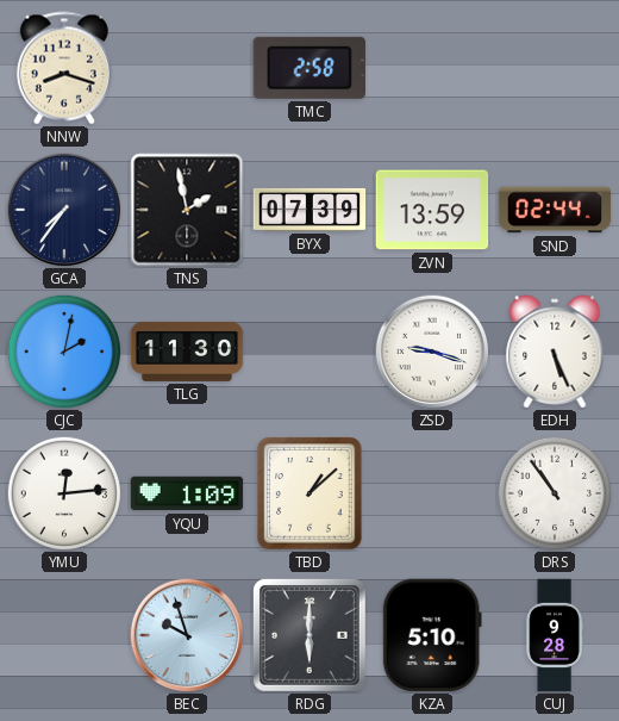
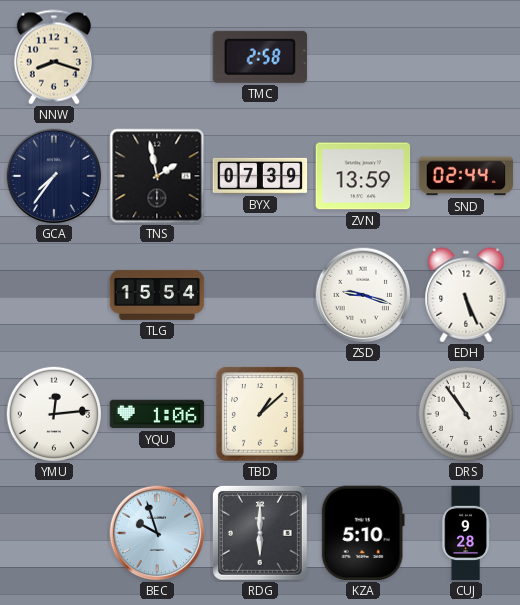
CJC: 2:02 -> none (63, 350)
TLG: 11:30 -> 15:54 (157, 295)
YQU: 1:09 -> 1:06 (157, 414)
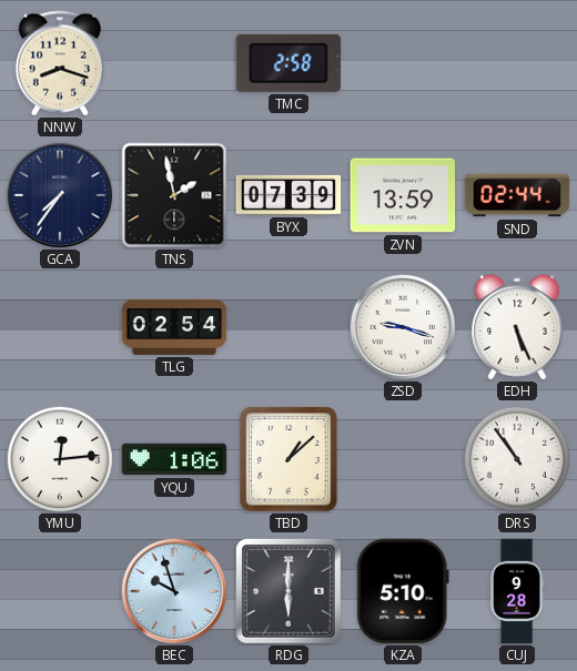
TLG: 15:54 -> 02:54 (174, 327)
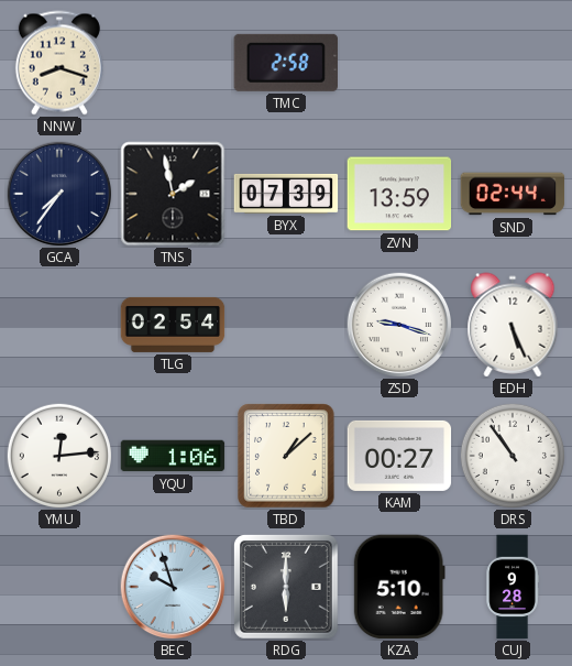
KAM: none -> 00:27 (399, 456)
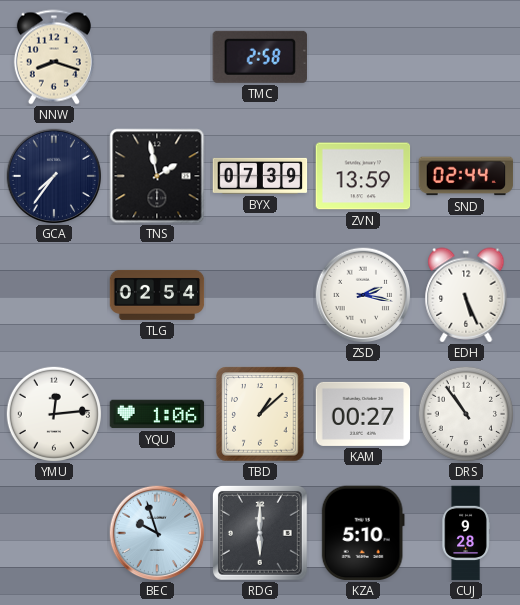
ZSD: 9:18 -> 2:17 (363, 295)
